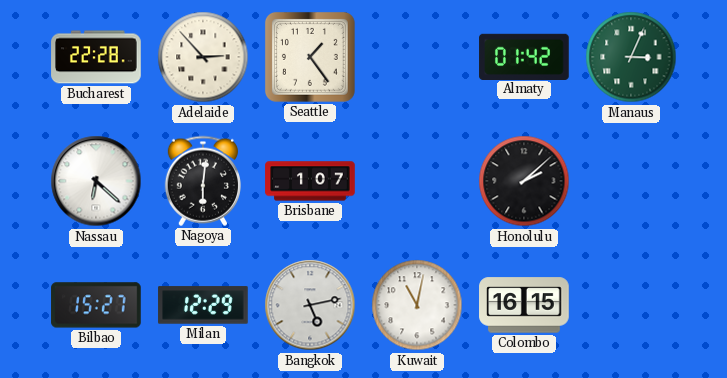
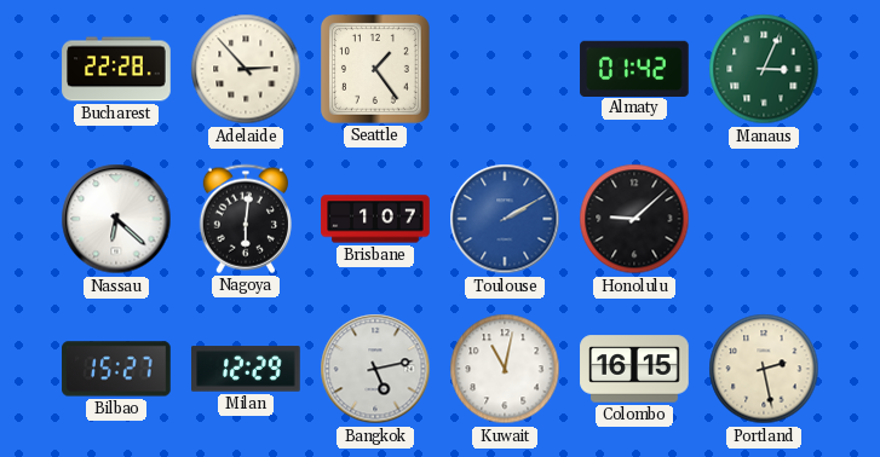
Toulouse: none -> 2:10 (505, 219)
Honolulu: 2:08 -> 9:08 (634, 219)
Portland: none -> 2:28 (764, 369)
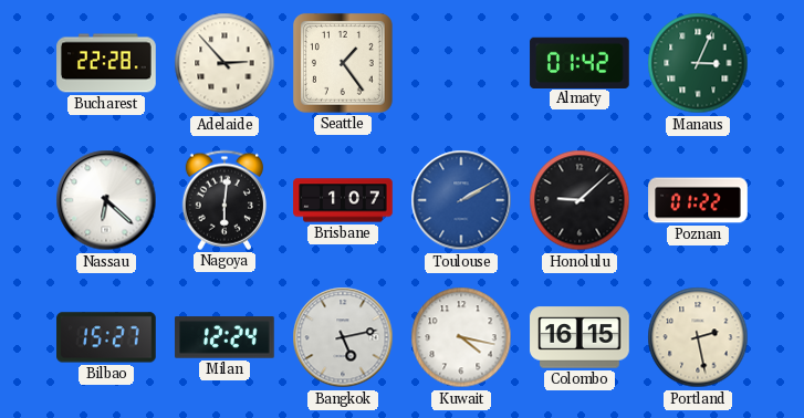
Poznan: none -> 01:22 (698, 200)
Milan: 12:29 -> 12:24 (225, 337)
Kuwait: 11:02 -> 4:17 (461, 337)
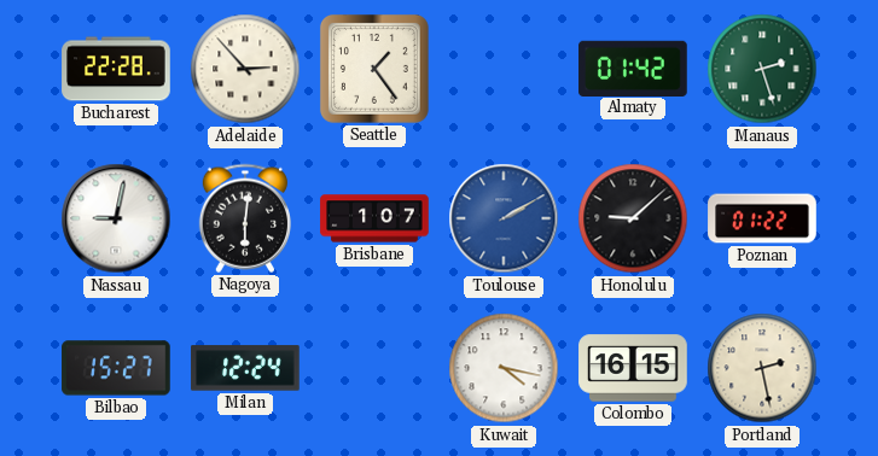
Manaus: 3:04 -> 2:27 (762, 69)
Nassau: 6:22 -> 9:02 (116, 218)
Bangkok: 5:13 -> none (343, 337)
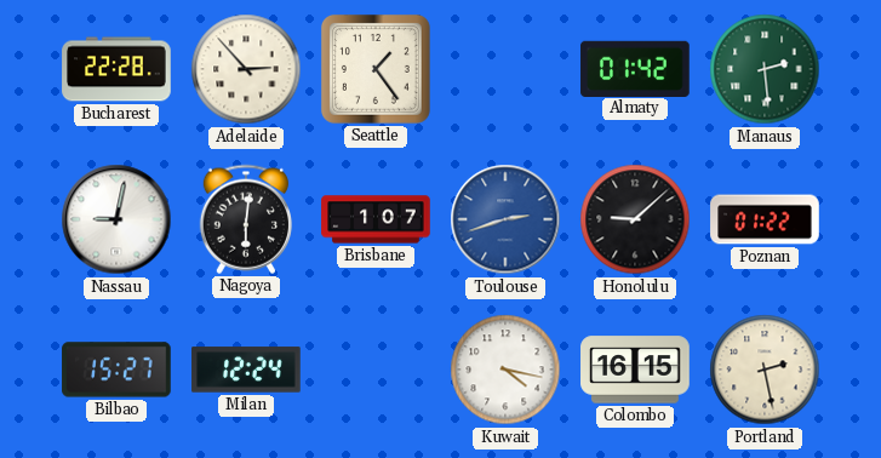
Manaus: 2:27 -> 2:29 (765, 69)
Toulouse: 2:10 -> 2:42 (505, 219)
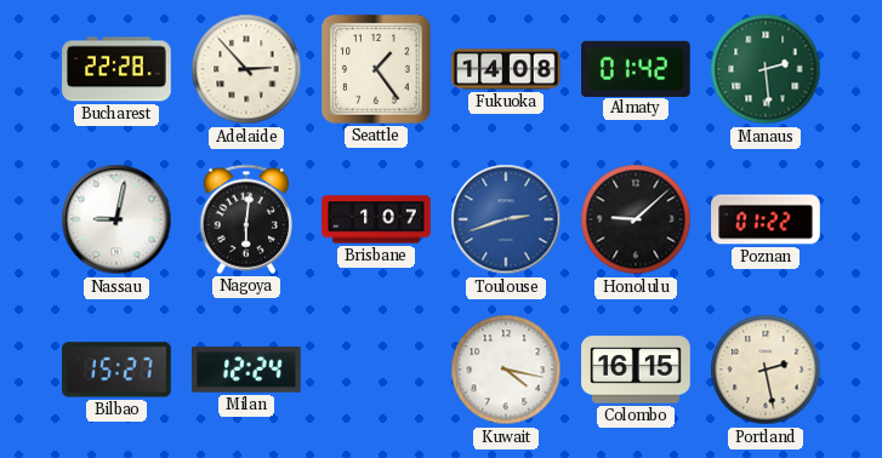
Fukuoka: none -> 14:08 (506, 69)
